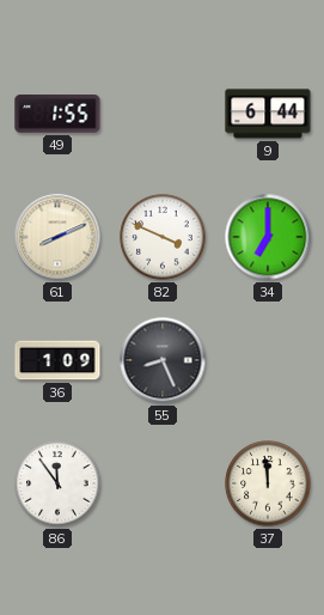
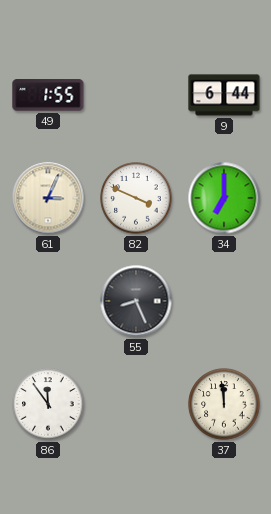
61: 8:11 -> 3:04 (48, 198)
36: 1:09 -> none (57, 360)
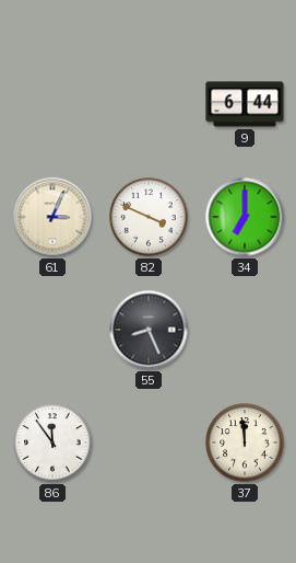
49: 1:55 -> none (48, 95)
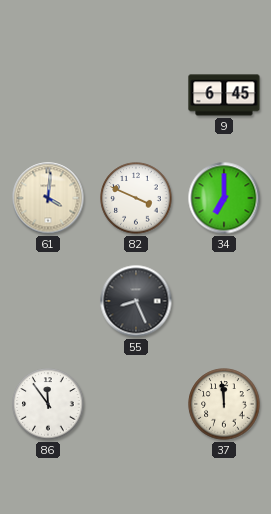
9: 6:44 -> 6:45 (224, 95)
61: 3:04 -> 4:01 (48, 198)
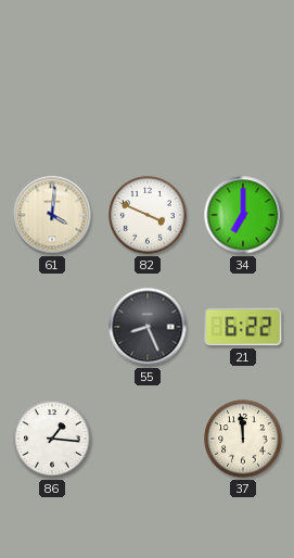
9: 6:45 -> none (224, 95)
21: none -> 6:22 (243, 327)
86: 11:54 -> 1:16 (52, 439)
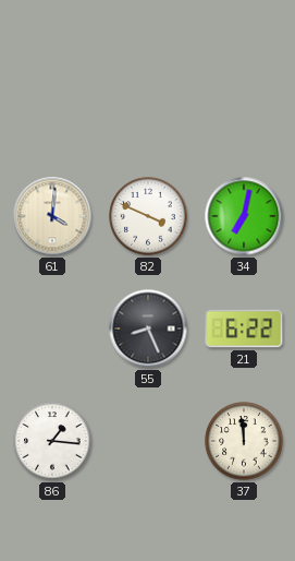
34: 7:00 -> 7:02 (244, 216)
